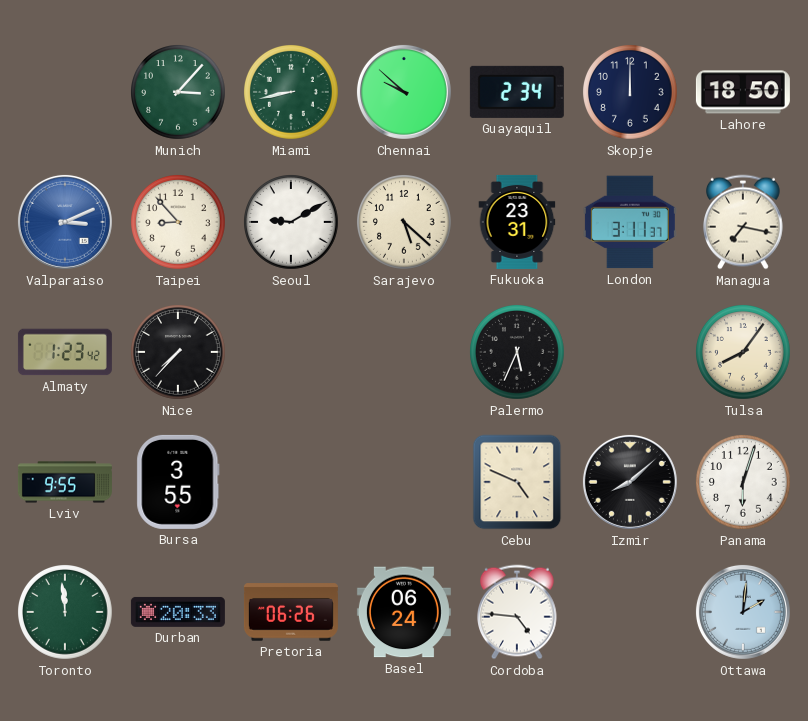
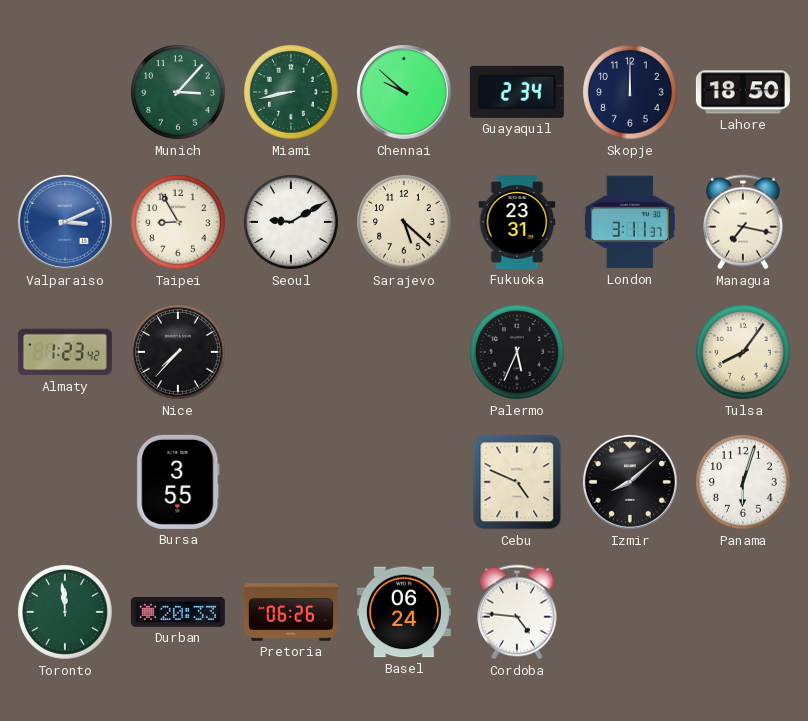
Taipei: 8:53 -> 8:55 (179, 223)
Lviv: 9:55 -> none (65, 482)
Ottawa: 2:01 -> none (743, 612)
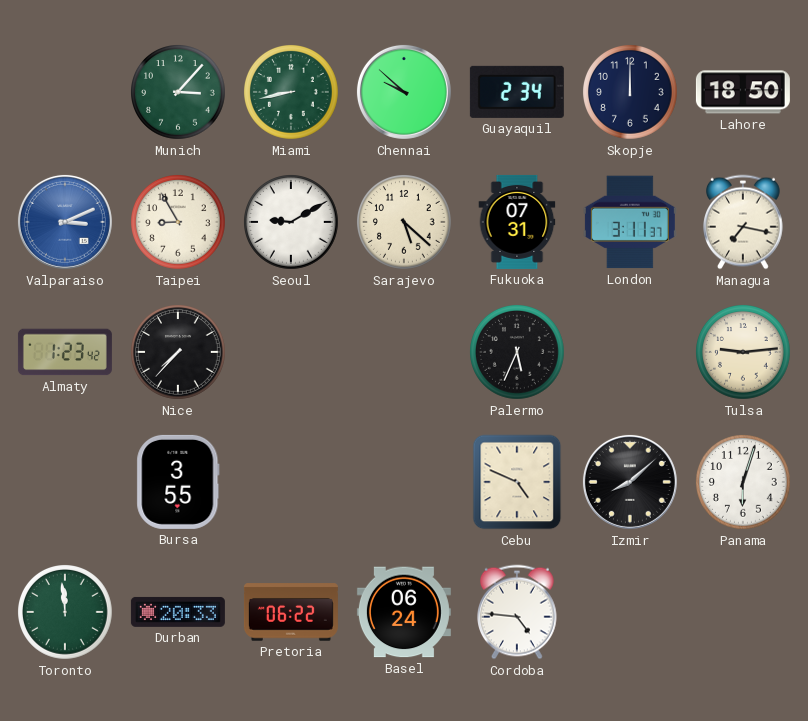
Fukuoka: 23:31 -> 07:31 (517, 222)
Tulsa: 8:06 -> 9:14 (744, 353)
Pretoria: 06:26 -> 06:22 (291, 612)
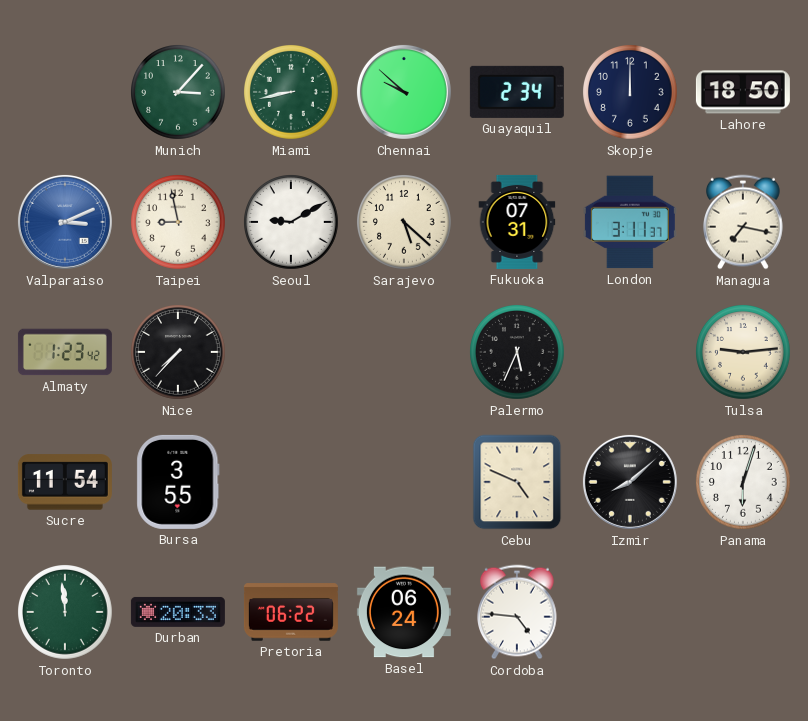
Taipei: 8:55 -> 8:58 (179, 223)
Sucre: none -> 11:54 (65, 482)
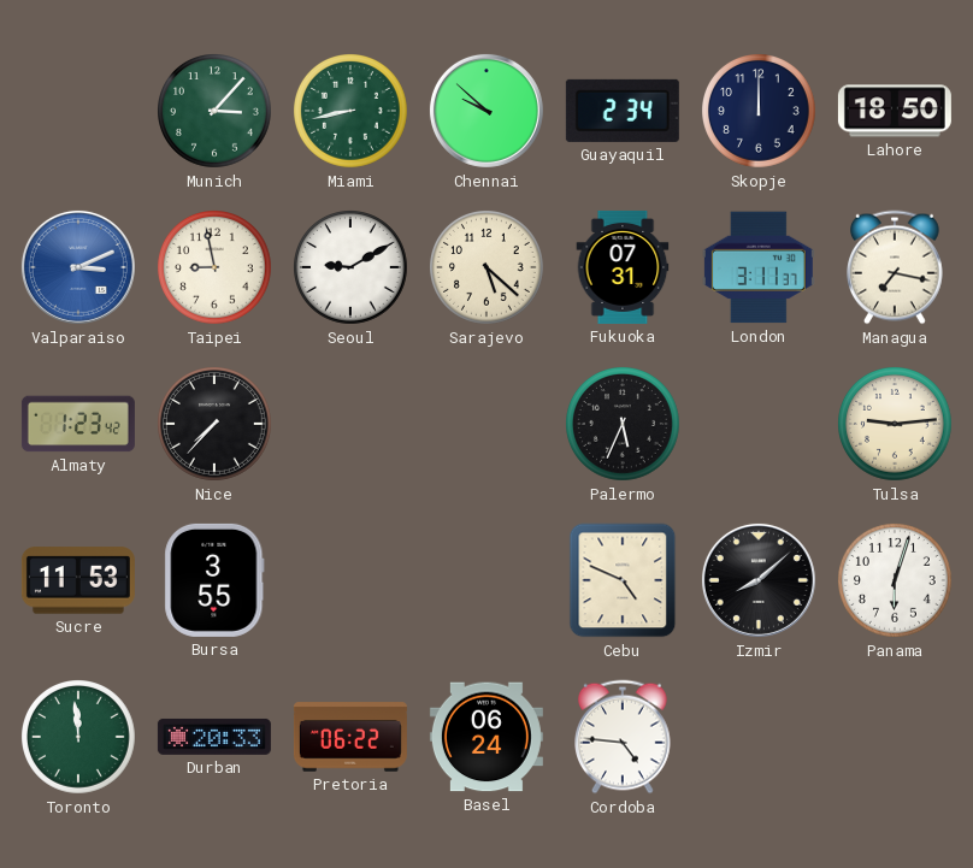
Sucre: 11:54 -> 11:53 (78, 580)
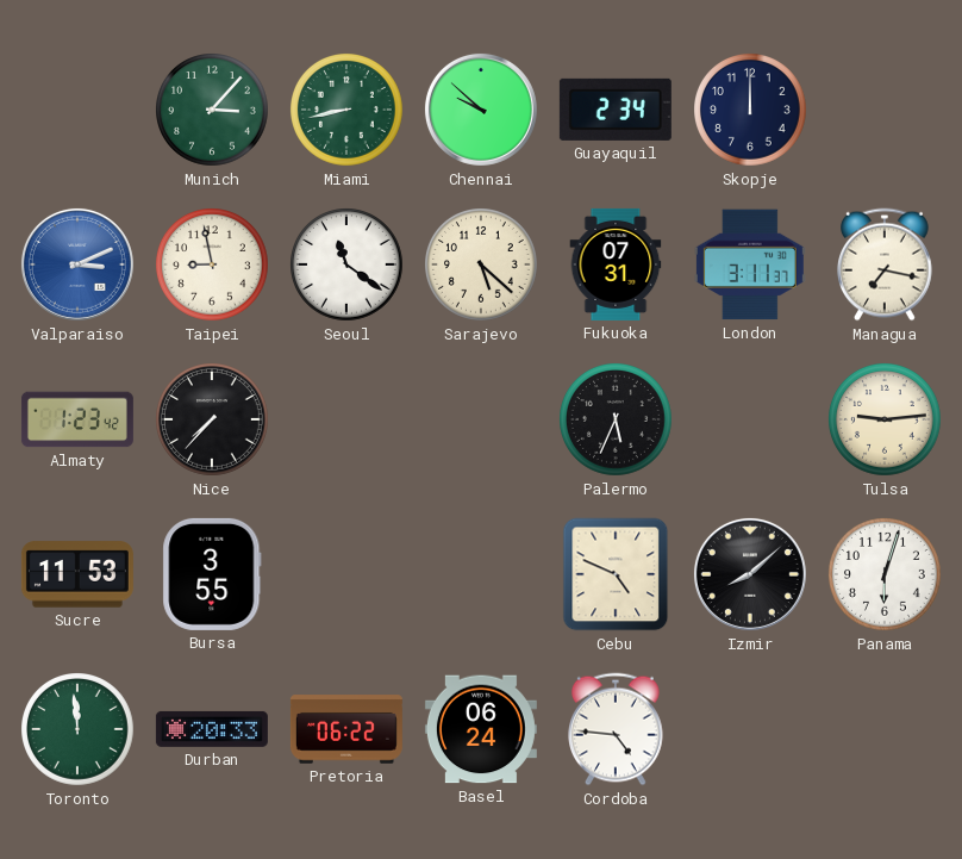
Lahore: 18:50 -> none (895, 111)
Seoul: 9:10 -> 11:21 (348, 266)
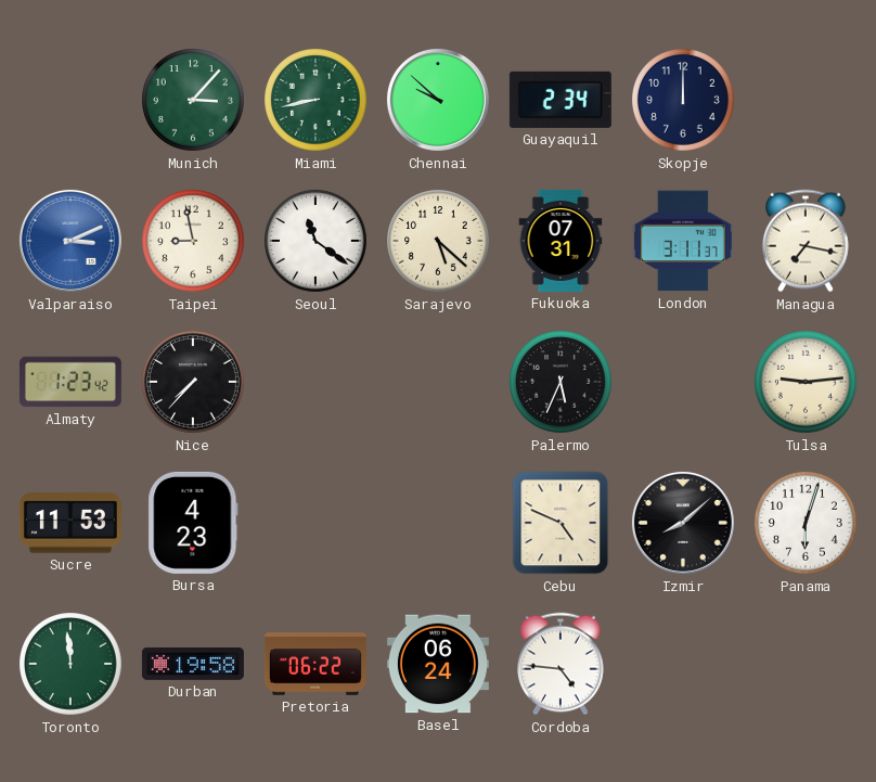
Bursa: 3:55 -> 4:23 (193, 523)
Durban: 20:33 -> 19:58 (193, 664)
